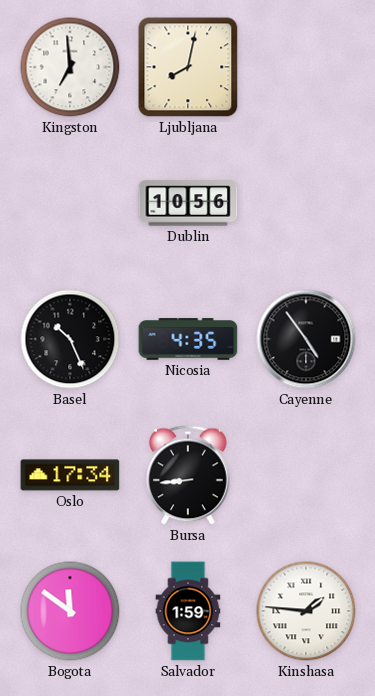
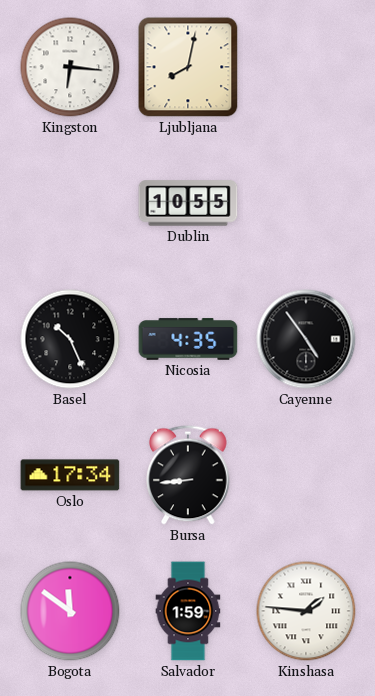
Kingston: 6:59 -> 6:16 (70, 67)
Dublin: 10:56 -> 10:55 (188, 203)
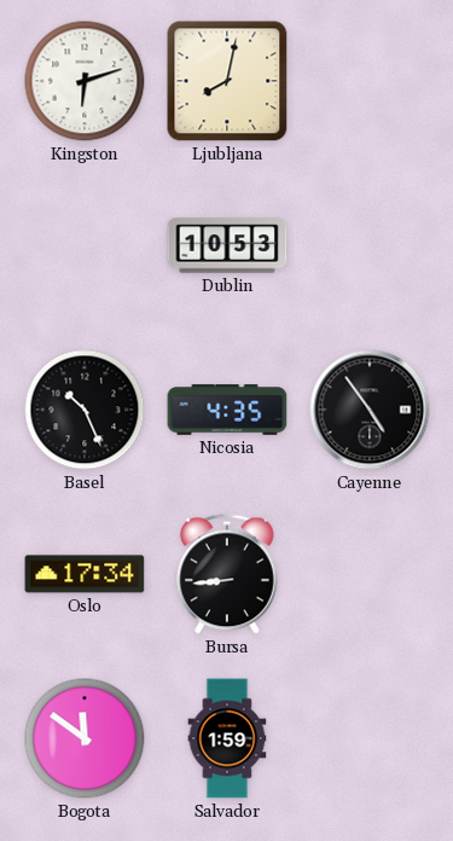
Kingston: 6:16 -> 6:12 (85, 81)
Dublin: 10:55 -> 10:53 (227, 245)
Kinshasa: 1:46 -> none (306, 611)
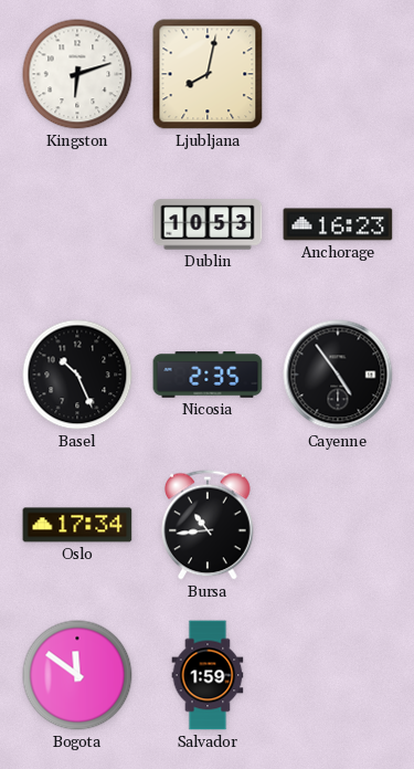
Anchorage: none -> 16:23 (338, 224)
Nicosia: 4:35 -> 2:35 (208, 375)
Bursa: 8:44 -> 10:44 (208, 525)
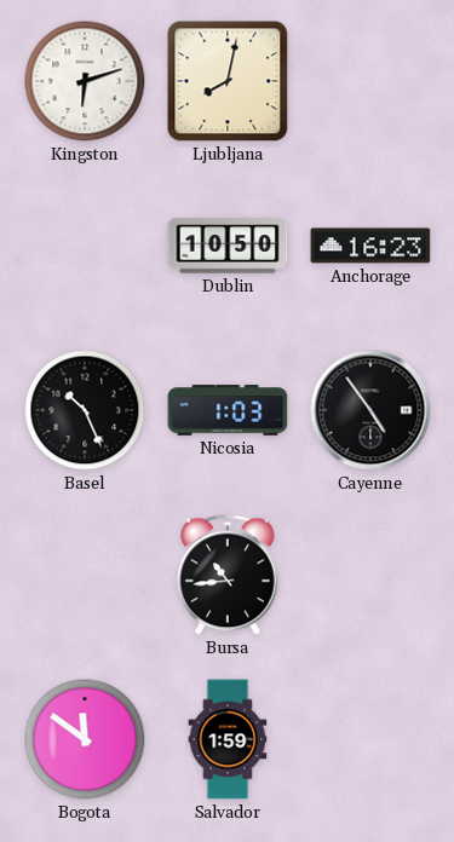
Dublin: 10:53 -> 10:50 (228, 246)
Nicosia: 2:35 -> 1:03 (228, 410)
Oslo: 17:34 -> none (77, 525)
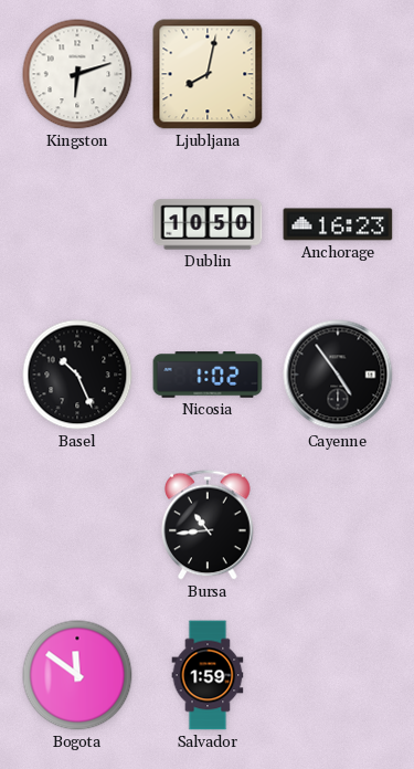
Nicosia: 1:03 -> 1:02 (208, 375)
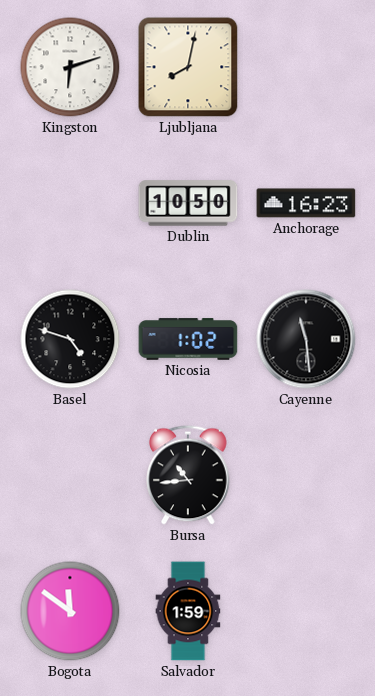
Basel: 10:26 -> 4:48 (70, 339)
Cayenne: 4:54 -> 11:29 (306, 339)
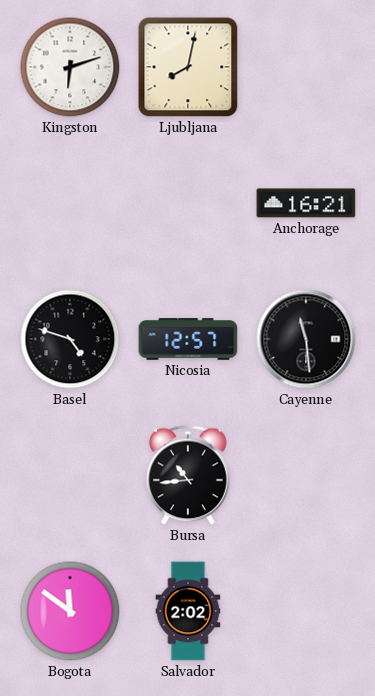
Dublin: 10:50 -> none (188, 203)
Anchorage: 16:23 -> 16:21 (306, 203)
Nicosia: 1:02 -> 12:57 (188, 339)
Salvador: 1:59 -> 2:02 (188, 611)
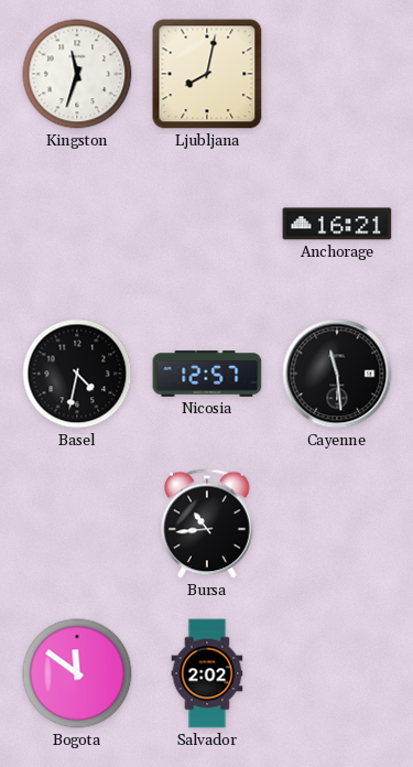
Kingston: 6:12 -> 11:33 (77, 74)
Basel: 4:48 -> 4:32 (77, 374)
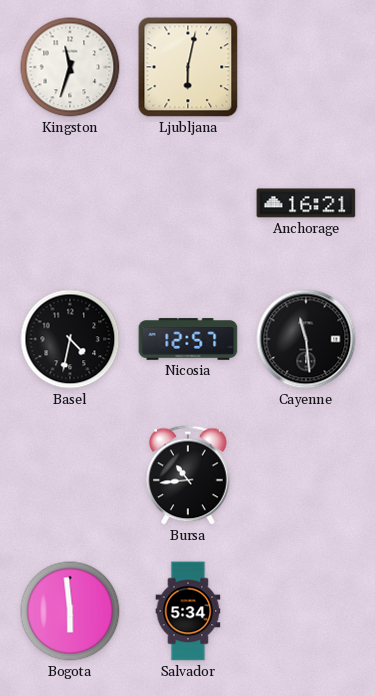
Ljubljana: 8:02 -> 6:02 (188, 67)
Bogota: 11:51 -> 5:59 (70, 611)
Salvador: 2:02 -> 5:34 (188, 611)
